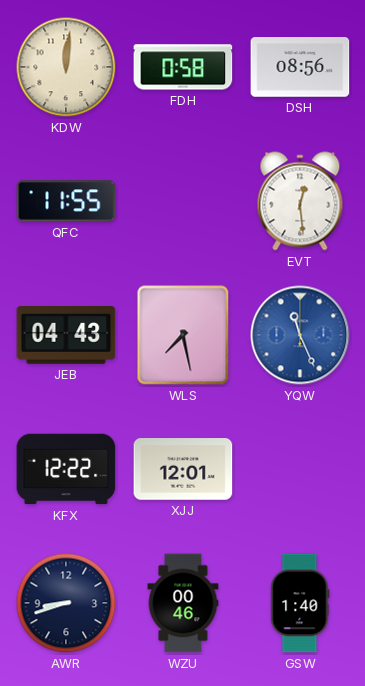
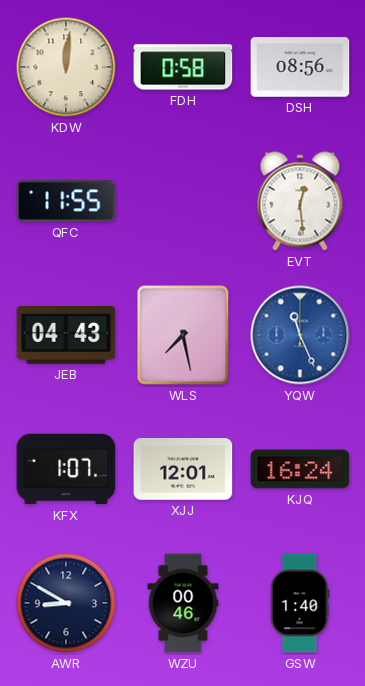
KFX: 12:22 -> 1:07 (66, 469)
KJQ: none -> 16:24 (300, 469)
AWR: 8:42 -> 8:50 (66, 603)
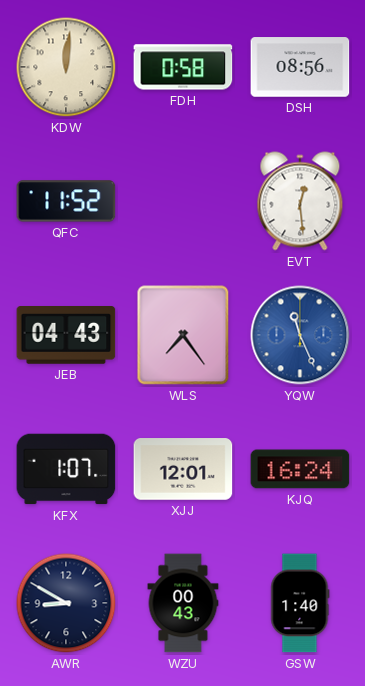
QFC: 11:55 -> 11:52 (66, 201)
WLS: 7:28 -> 7:24 (183, 335)
WZU: 00:46 -> 00:43 (183, 603)
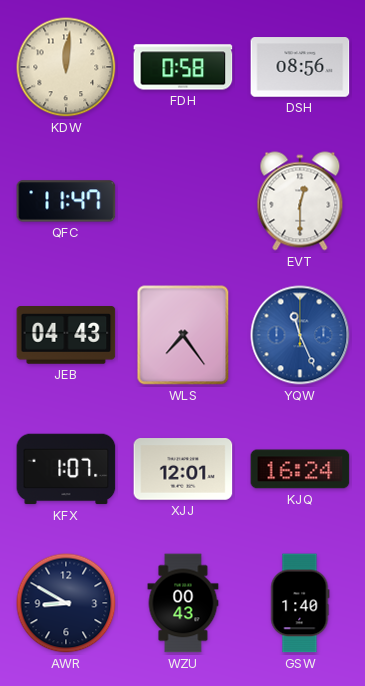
QFC: 11:52 -> 11:47 (66, 201)
EVT: 12:29 -> 12:30 (300, 201)
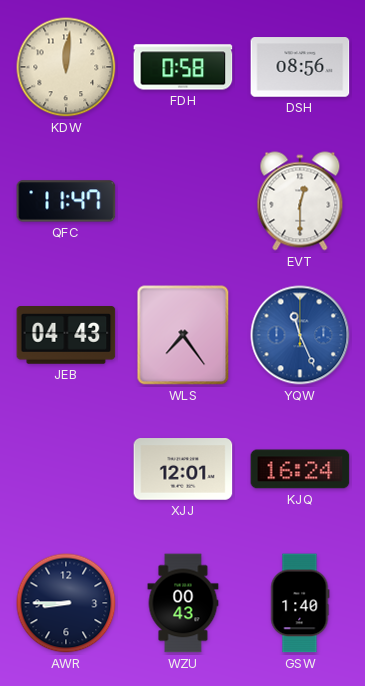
KFX: 1:07 -> none (66, 469)
AWR: 8:50 -> 8:45 (66, 603)
